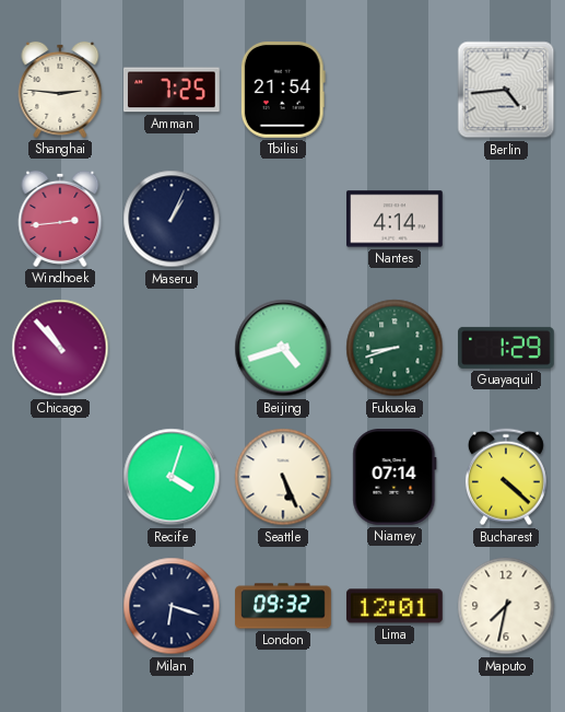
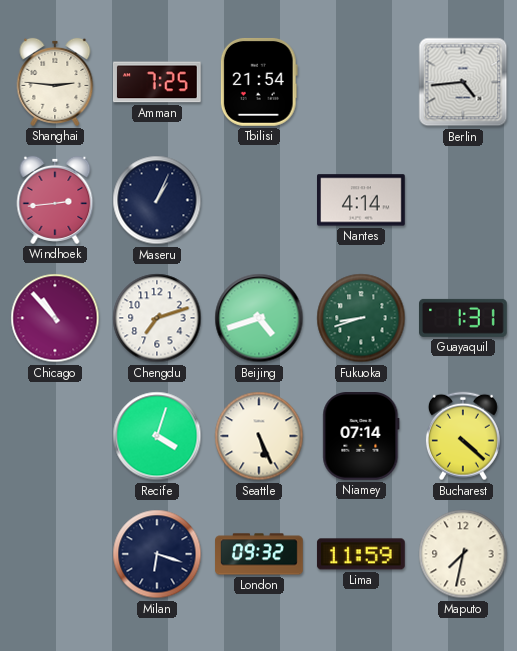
Chengdu: none -> 7:12 (157, 318)
Guayaquil: 1:29 -> 1:31 (464, 318)
Lima: 12:01 -> 11:59 (361, 554)
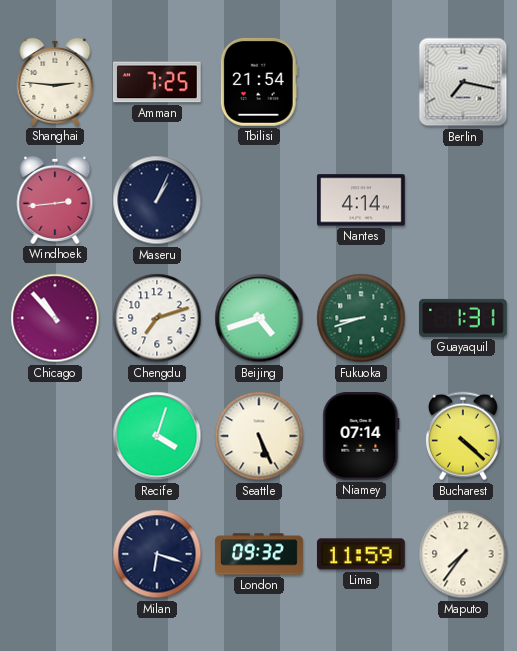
Berlin: 4:44 -> 7:17 (463, 82)
Maputo: 7:32 -> 7:36 (463, 554)
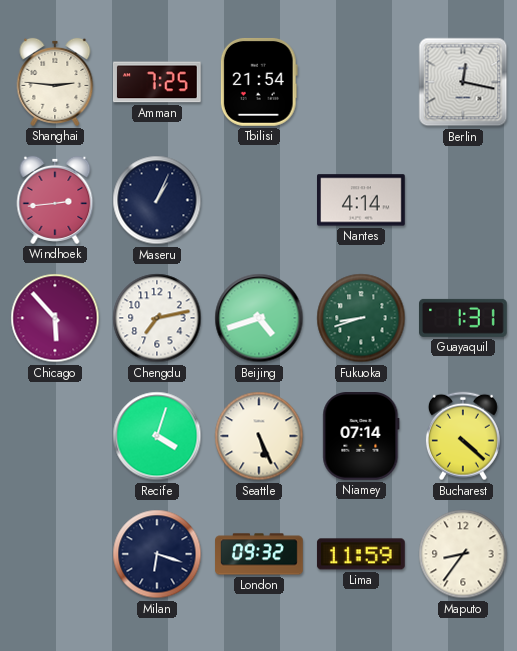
Berlin: 7:17 -> 12:17 (463, 82)
Chicago: 10:53 -> 5:53 (55, 318)
Chengdu: 7:12 -> 7:13 (157, 318)
Maputo: 7:36 -> 8:36 (463, 554)
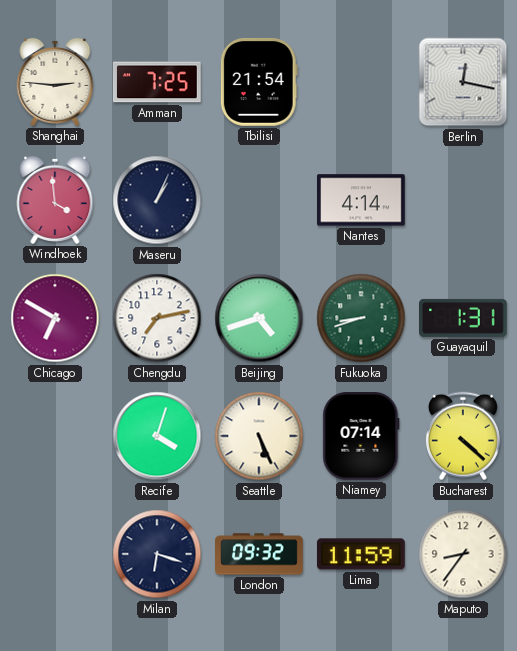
Windhoek: 2:44 -> 3:59 (55, 200)
Chicago: 5:53 -> 6:50 (55, 318)
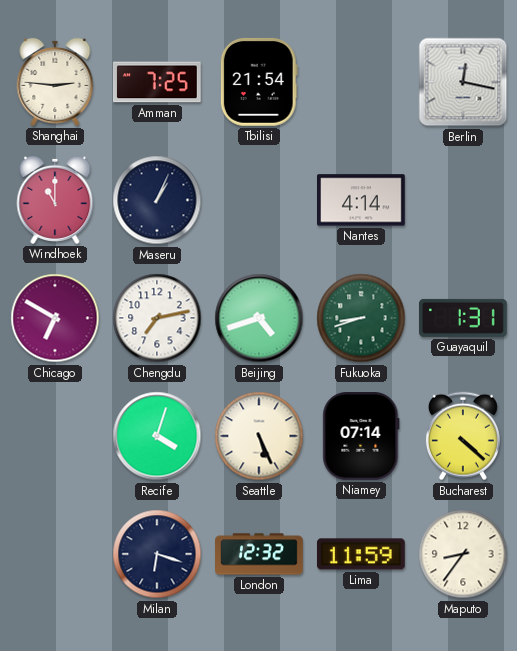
Windhoek: 3:59 -> 11:00 (55, 200)
London: 09:32 -> 12:32 (259, 554)
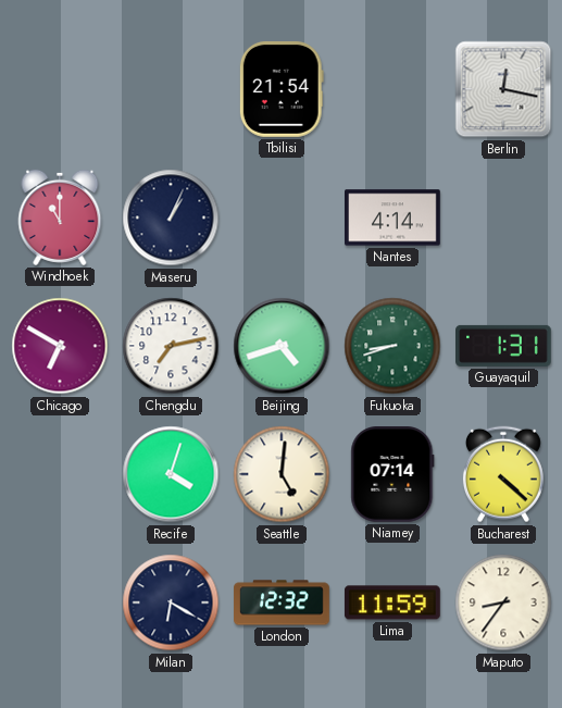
Shanghai: 2:46 -> none (55, 82)
Amman: 7:25 -> none (157, 82)
Seattle: 5:26 -> 5:01 (282, 474)
Milan: 6:18 -> 6:20 (171, 603)
